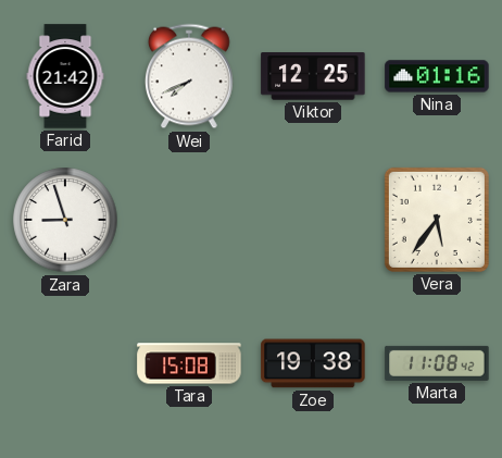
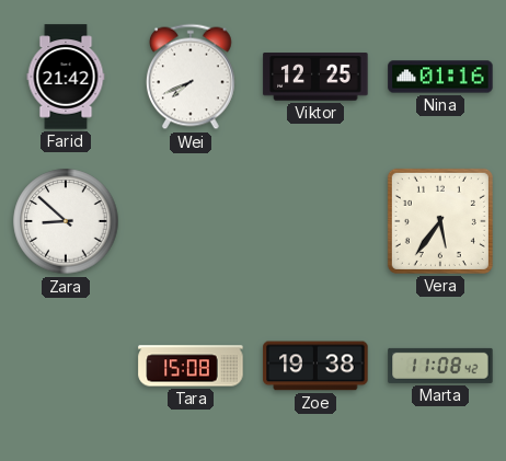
Zara: 8:57 -> 8:52 (66, 221)
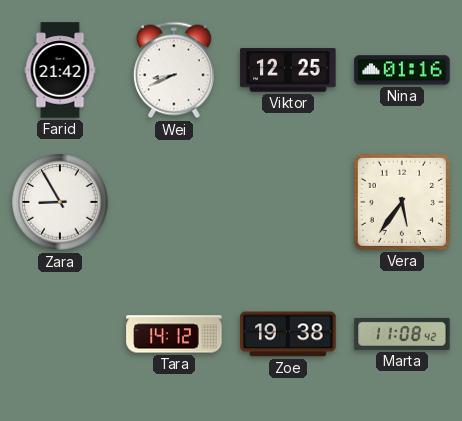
Wei: 7:41 -> 8:41 (174, 70)
Zara: 8:52 -> 8:55 (60, 202)
Tara: 15:08 -> 14:12 (174, 334)
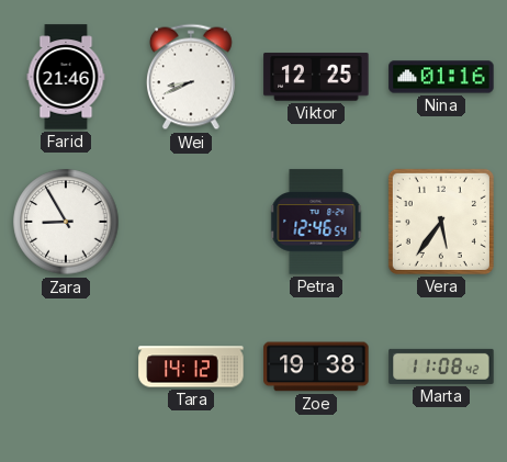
Farid: 21:42 -> 21:46 (66, 77)
Petra: none -> 12:46 (316, 222)
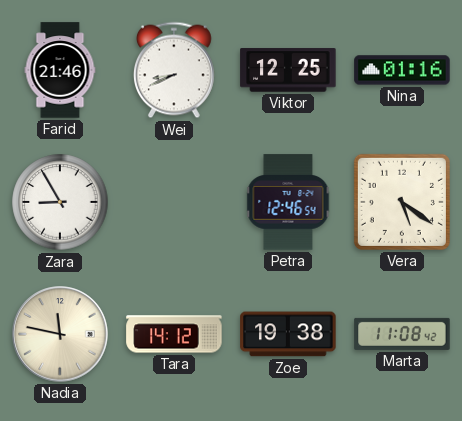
Vera: 5:36 -> 5:21 (402, 202)
Nadia: none -> 11:47 (60, 334)
